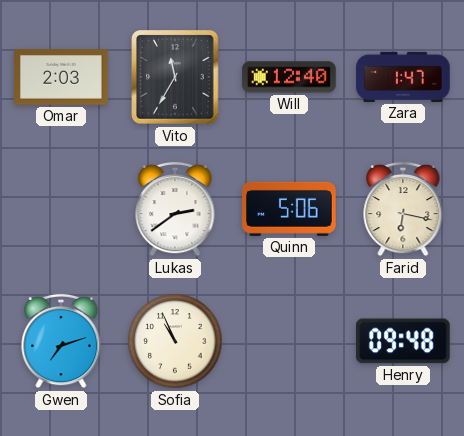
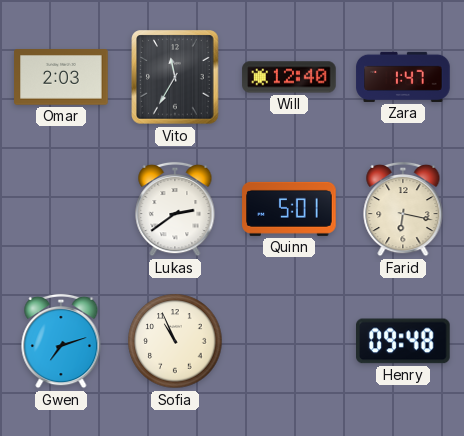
Quinn: 5:06 -> 5:01 (289, 209)
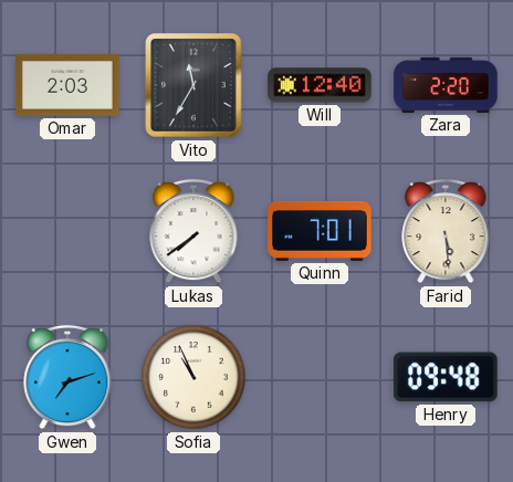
Zara: 1:47 -> 2:20 (446, 85)
Lukas: 2:39 -> 7:39 (193, 231)
Quinn: 5:01 -> 7:01 (320, 231)
Farid: 6:17 -> 5:29 (446, 231)
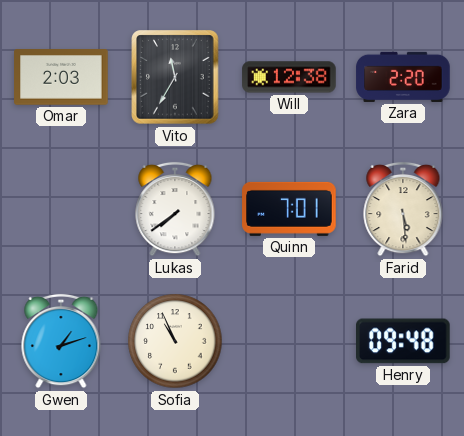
Will: 12:40 -> 12:38 (289, 77)
Gwen: 7:12 -> 1:12 (61, 341)
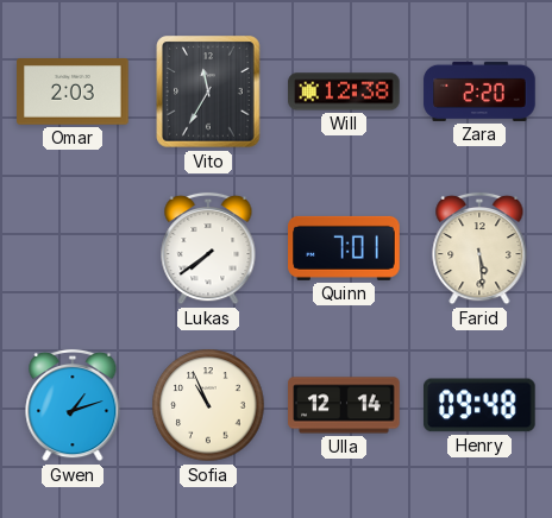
Ulla: none -> 12:14 (344, 405)
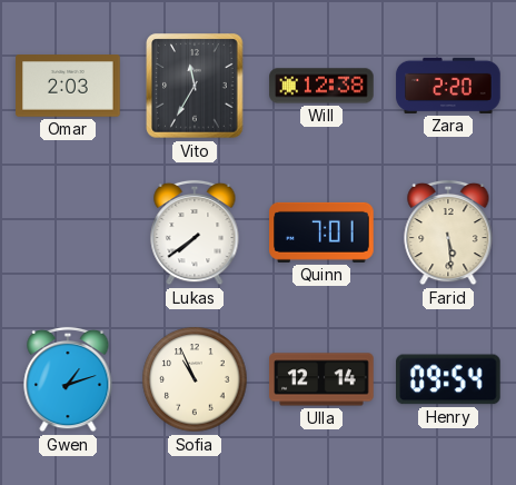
Henry: 09:48 -> 09:54 (449, 379)
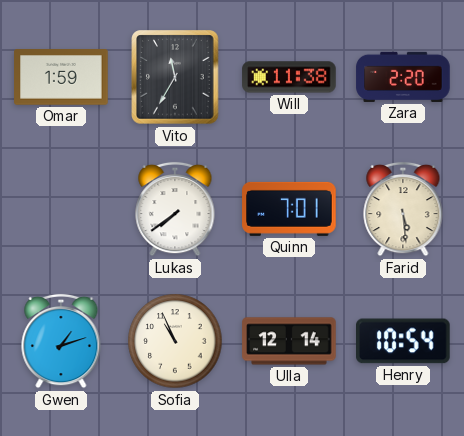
Omar: 2:03 -> 1:59 (61, 77)
Will: 12:38 -> 11:38 (289, 77)
Henry: 09:54 -> 10:54 (404, 341)
